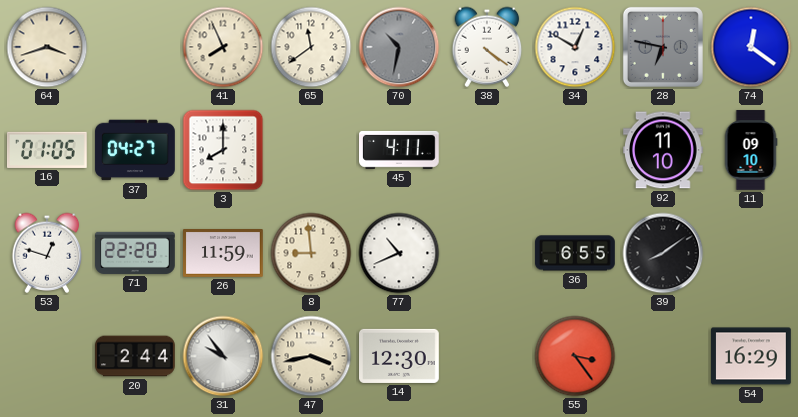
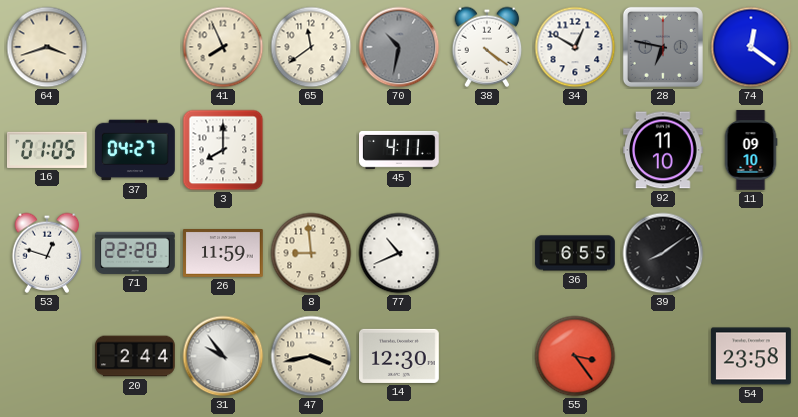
54: 16:29 -> 23:58 (752, 356)
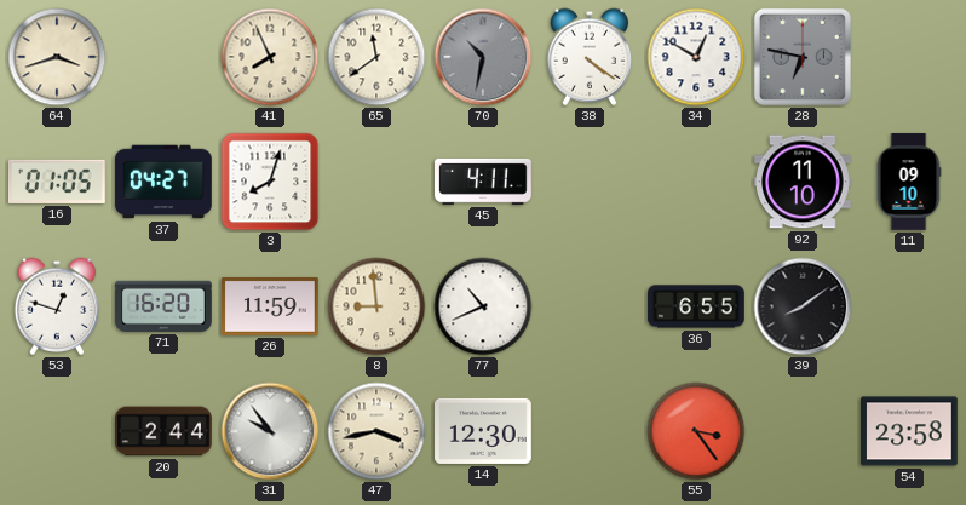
74: 12:21 -> none (751, 47)
3: 8:00 -> 8:03 (270, 182)
71: 22:20 -> 16:20 (163, 306)
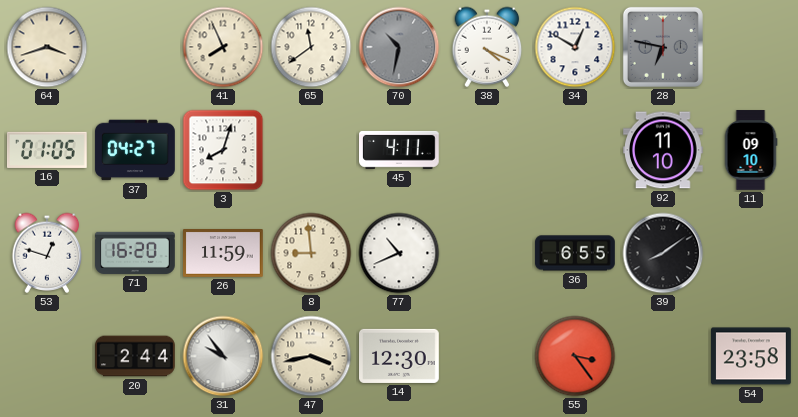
38: 4:21 -> 4:19 (487, 47)
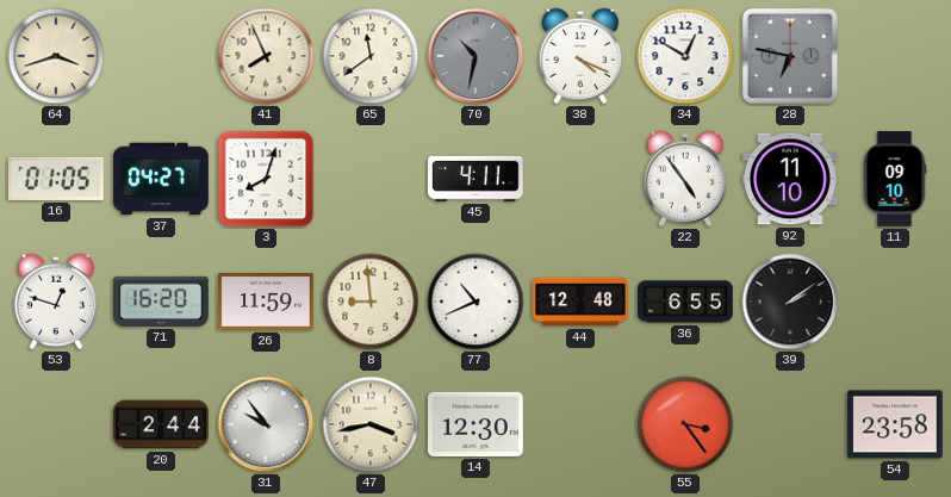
22: none -> 4:54 (685, 179)
44: none -> 12:48 (580, 302)
39: 8:09 -> 2:09 (790, 302)
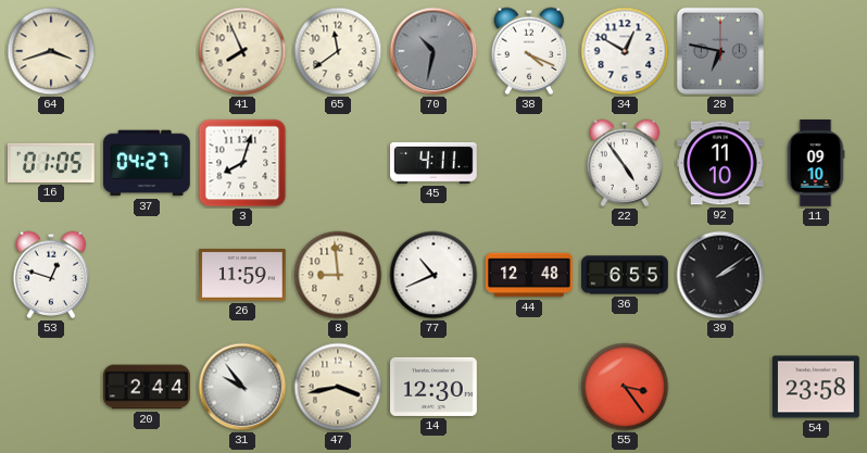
71: 16:20 -> none (161, 302)
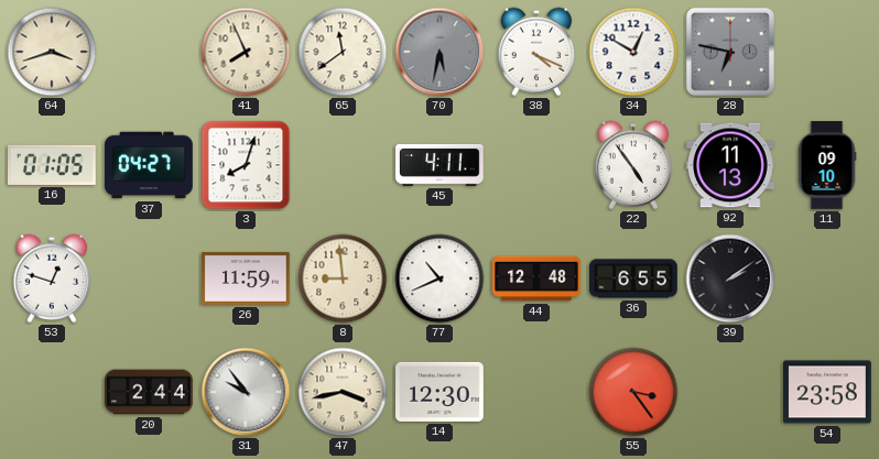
70: 10:32 -> 5:32 (439, 52)
92: 11:10 -> 11:13 (731, 165)
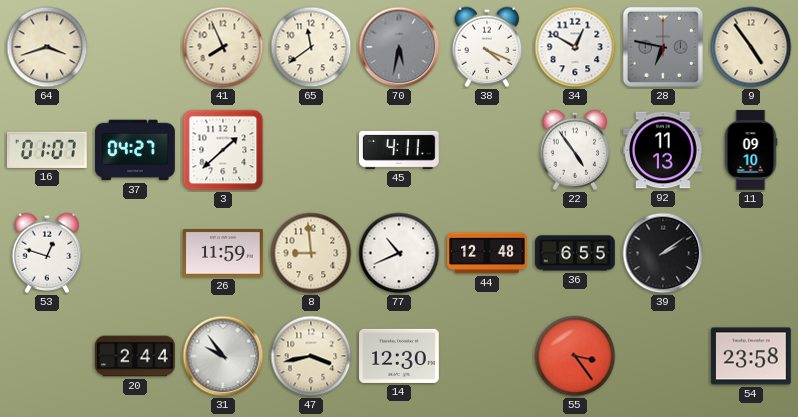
9: none -> 4:54 (751, 47)
16: 01:05 -> 01:07 (47, 150)
3: 8:03 -> 1:38 (223, 150)
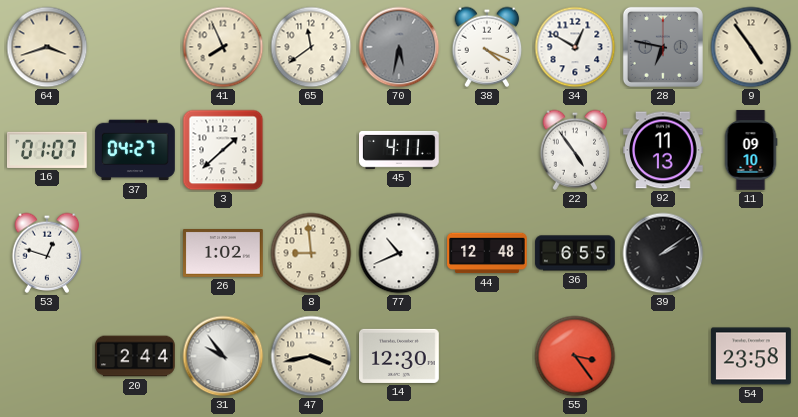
26: 11:59 -> 1:02 (224, 254)
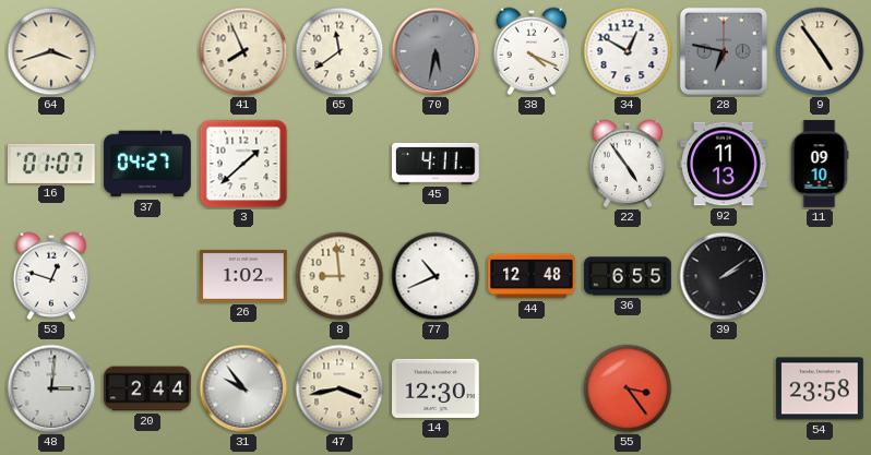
48: none -> 3:01 (51, 388)
